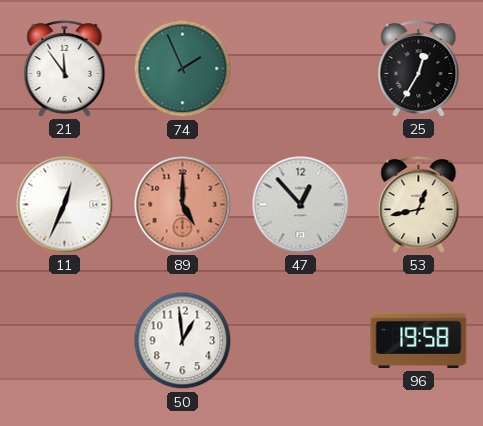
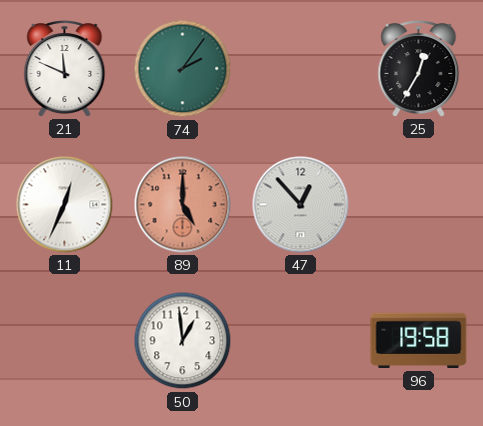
21: 11:54 -> 11:49 (65, 69)
74: 1:56 -> 2:06 (183, 69)
53: 12:43 -> none (419, 205)
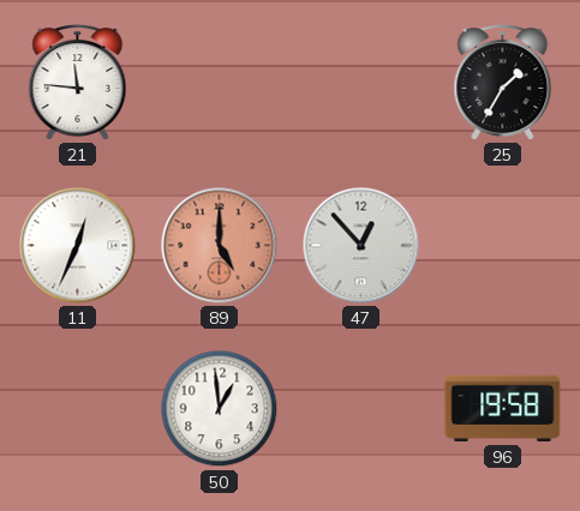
21: 11:49 -> 11:46 (78, 83)
74: 2:06 -> none (183, 69)
25: 12:35 -> 1:35 (503, 83)
